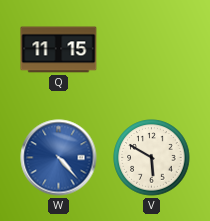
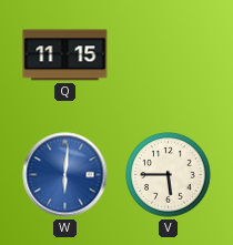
W: 4:23 -> 6:01 (65, 175)
V: 5:50 -> 5:45 (169, 175)
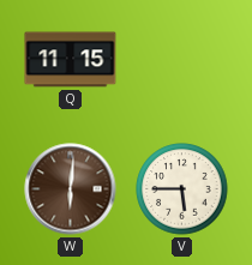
W dial: blue -> brown (71, 189)
